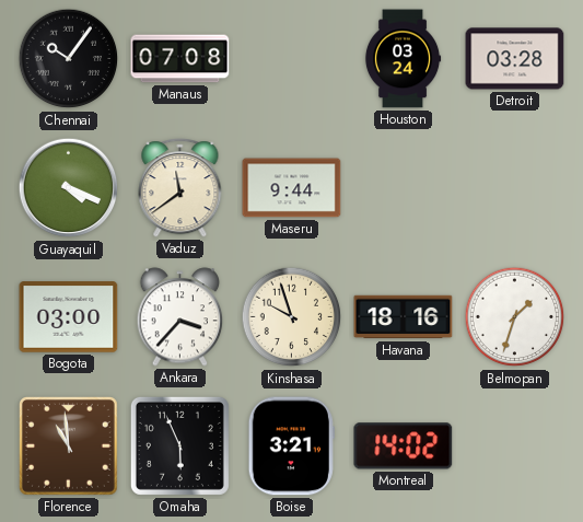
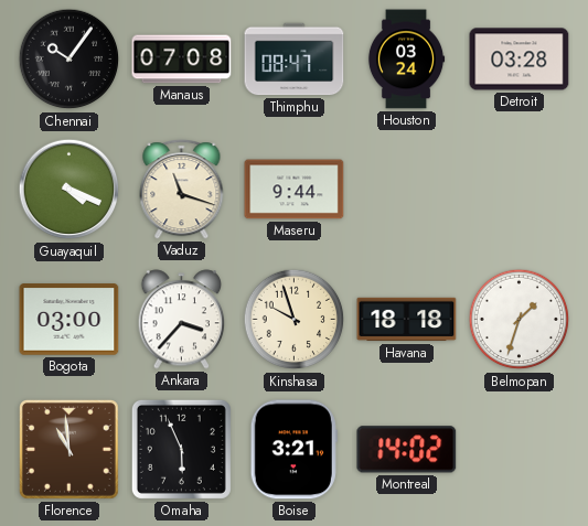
Thimphu: none -> 08:47 (295, 60)
Vaduz: 11:39 -> 11:18 (182, 190)
Havana: 18:16 -> 18:18 (407, 320)
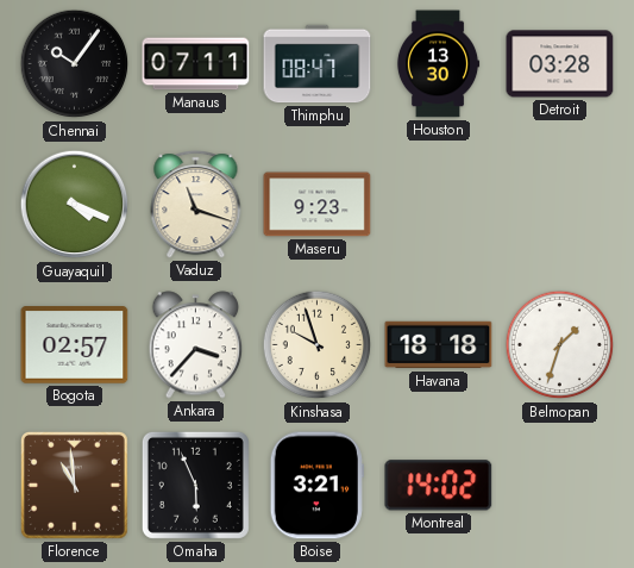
Manaus: 07:08 -> 07:11 (196, 64)
Houston: 03:24 -> 13:30 (438, 64)
Maseru: 9:44 -> 9:23 (318, 205)
Bogota: 03:00 -> 02:57 (75, 345)
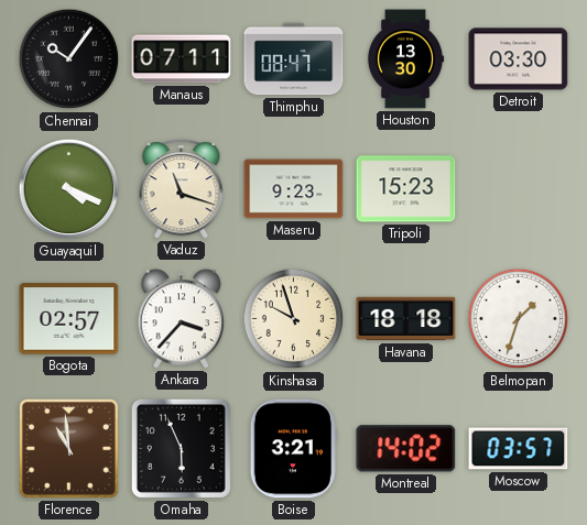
Detroit: 03:28 -> 03:30 (519, 59)
Tripoli: none -> 15:23 (406, 189)
Moscow: none -> 03:57 (519, 449)
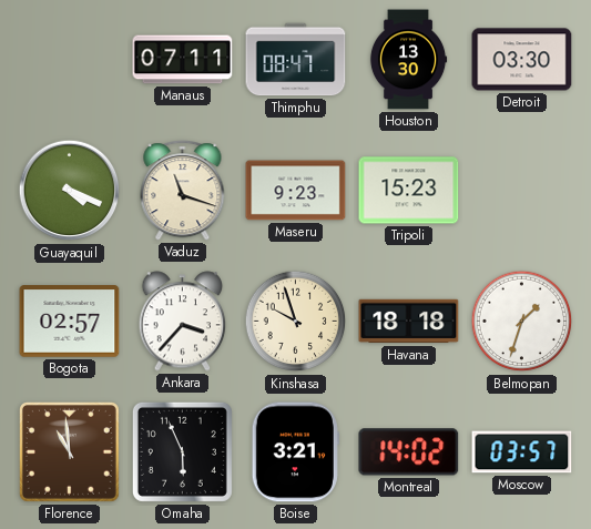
Chennai: 10:06 -> none (69, 59)
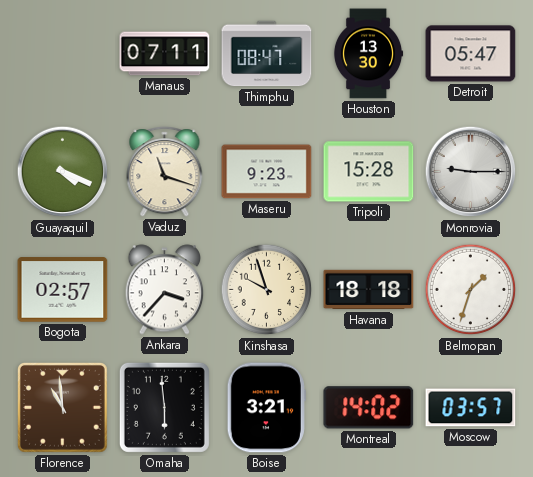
Detroit: 03:30 -> 05:47 (471, 54)
Tripoli: 15:23 -> 15:28 (369, 172)
Monrovia: none -> 9:15 (471, 172)
Omaha: 5:56 -> 5:59 (164, 407)
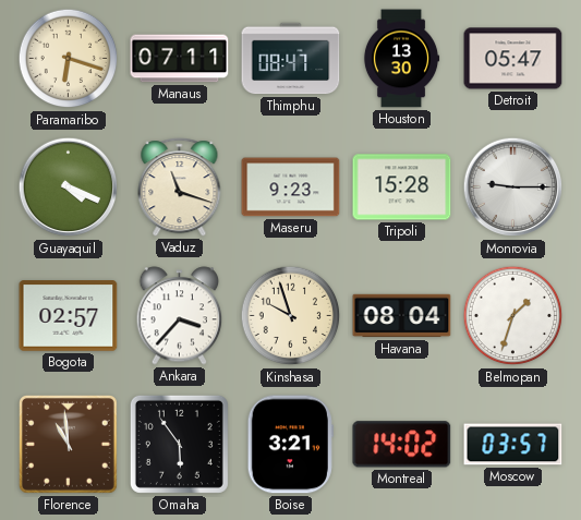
Paramaribo: none -> 6:18 (69, 59)
Havana: 18:18 -> 08:04 (402, 316)
Omaha: 5:59 -> 5:54 (179, 444)
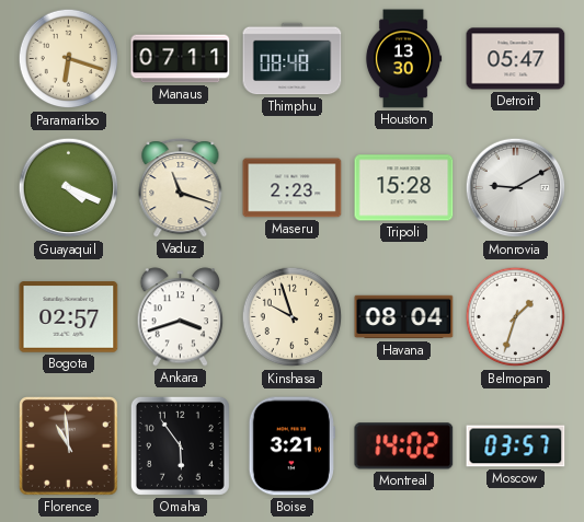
Thimphu: 08:47 -> 08:48 (293, 59)
Maseru: 9:23 -> 2:23 (293, 188)
Monrovia: 9:15 -> 9:10 (516, 188)
Ankara: 3:37 -> 3:42 (181, 317)
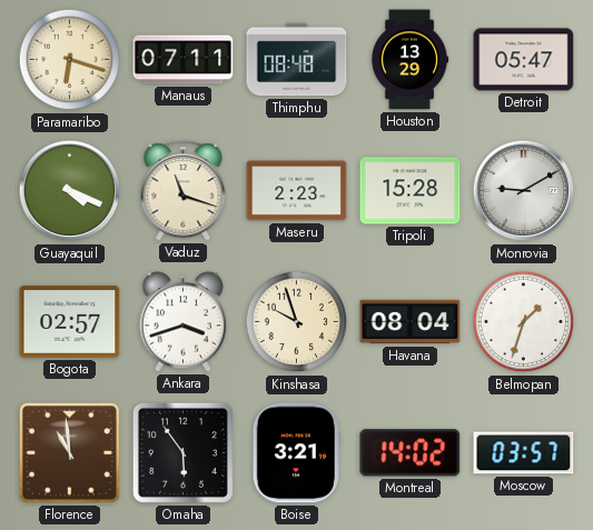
Houston: 13:30 -> 13:29 (409, 60)
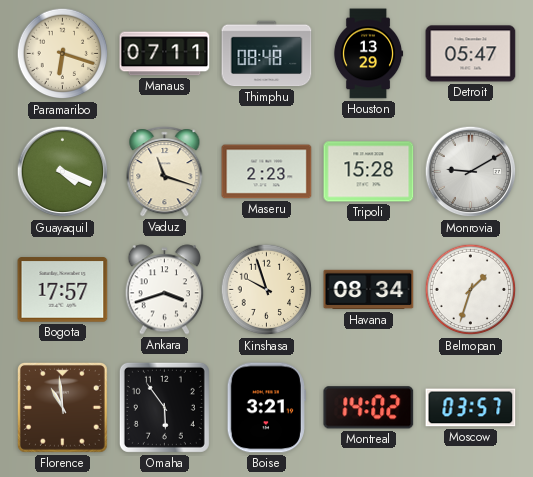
Bogota: 02:57 -> 17:57 (63, 290)
Havana: 08:04 -> 08:34 (369, 290)
